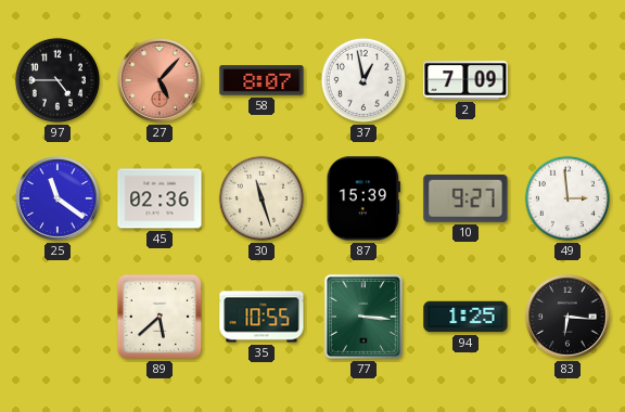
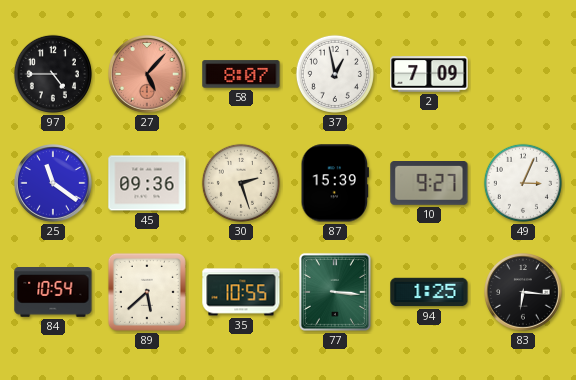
45: 02:36 -> 09:36 (147, 183)
30: 11:27 -> 2:27 (241, 183)
49: 2:59 -> 3:04 (523, 183)
84: none -> 10:54 (53, 293)
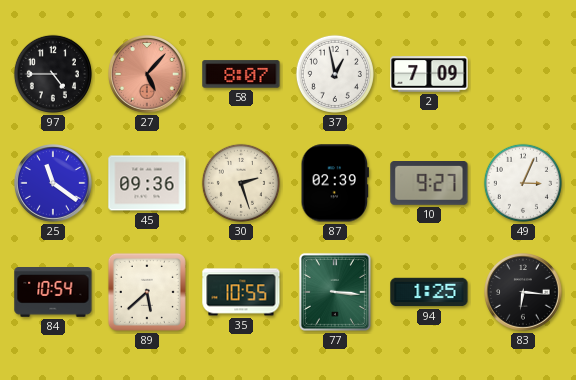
87: 15:39 -> 02:39 (334, 183)
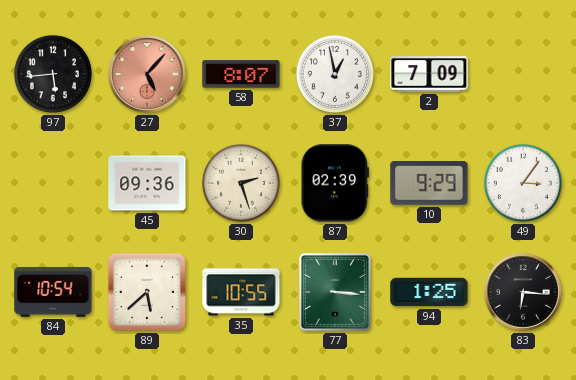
97: 4:45 -> 5:44 (53, 74)
25: 11:21 -> none (54, 184)
10: 9:27 -> 9:29 (429, 184)
49: 3:04 -> 3:06 (523, 183)
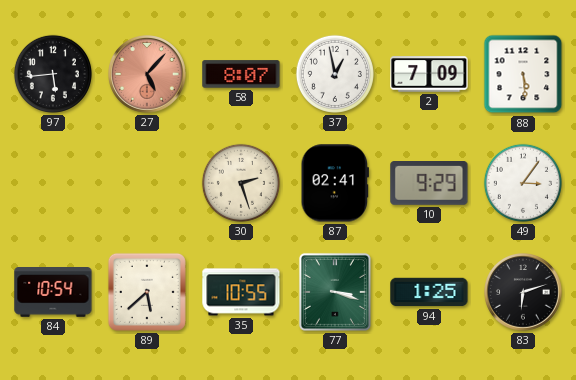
88: none -> 5:29 (523, 74)
45: 09:36 -> none (147, 183)
87: 02:39 -> 02:41 (334, 183)
77: 3:16 -> 3:18 (335, 292)
83: 6:16 -> 6:12 (524, 293)
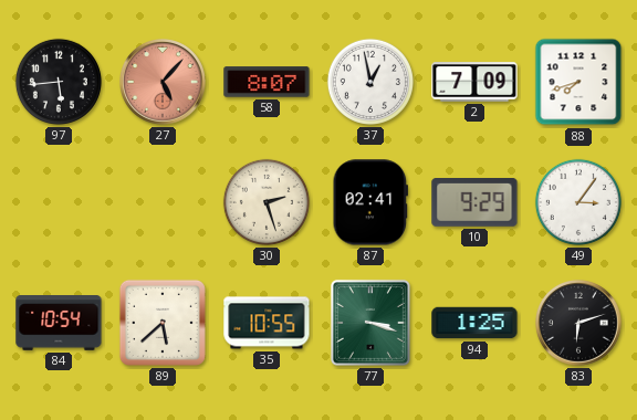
88: 5:29 -> 7:42 (578, 82)
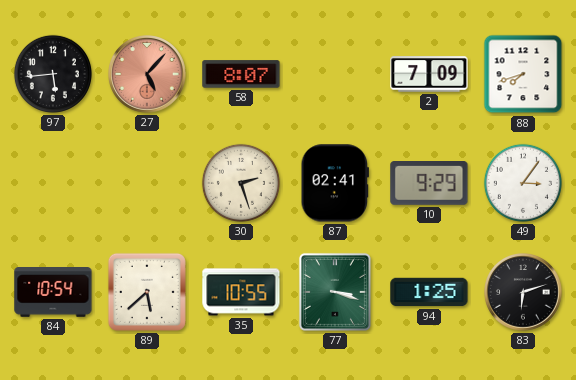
37: 12:58 -> none (370, 82)
